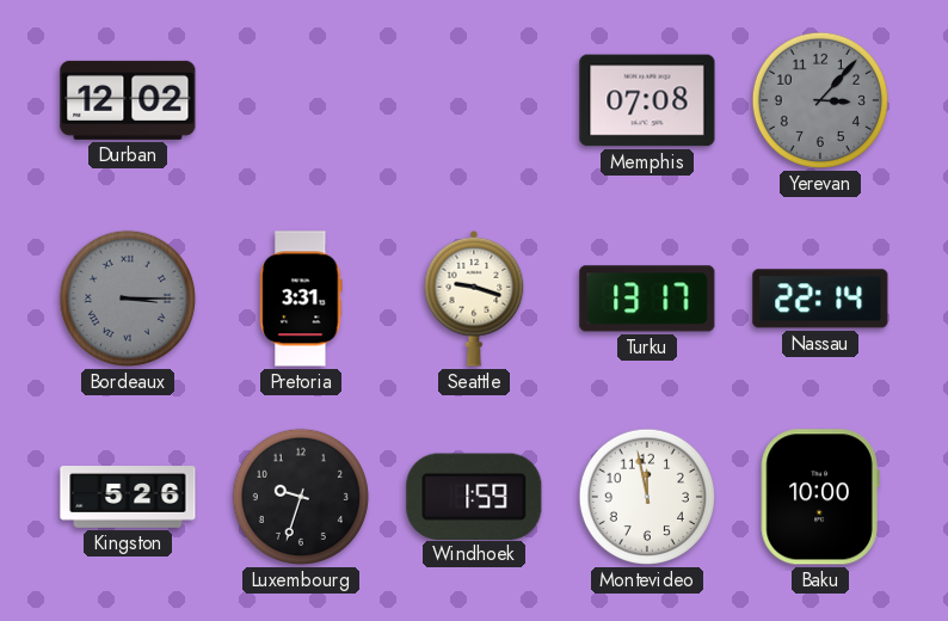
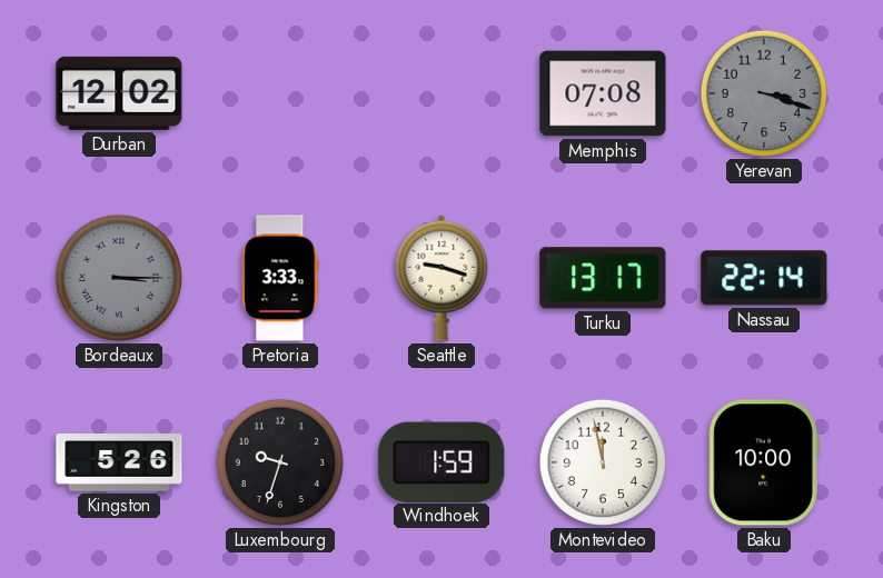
Yerevan: 3:07 -> 3:18 (764, 93)
Pretoria: 3:31 -> 3:33 (280, 278)
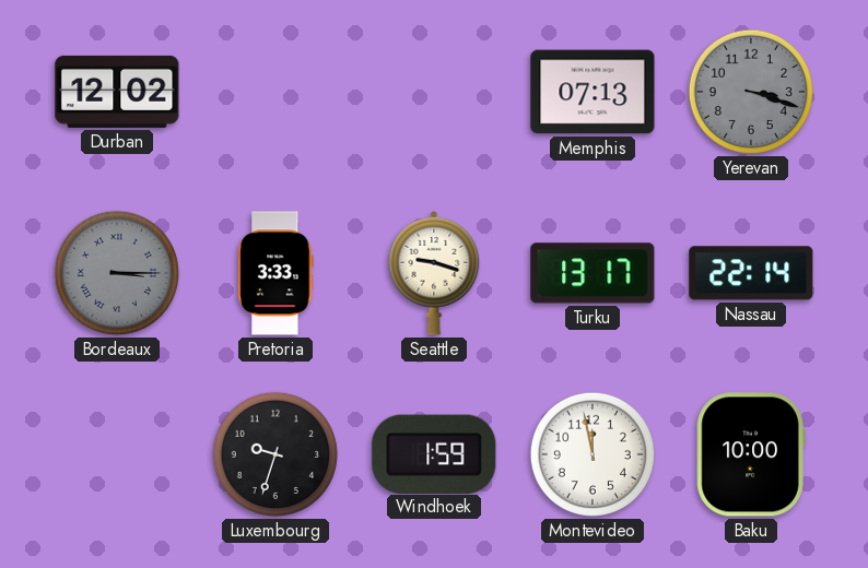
Memphis: 07:08 -> 07:13 (593, 92)
Kingston: 5:26 -> none (119, 462)
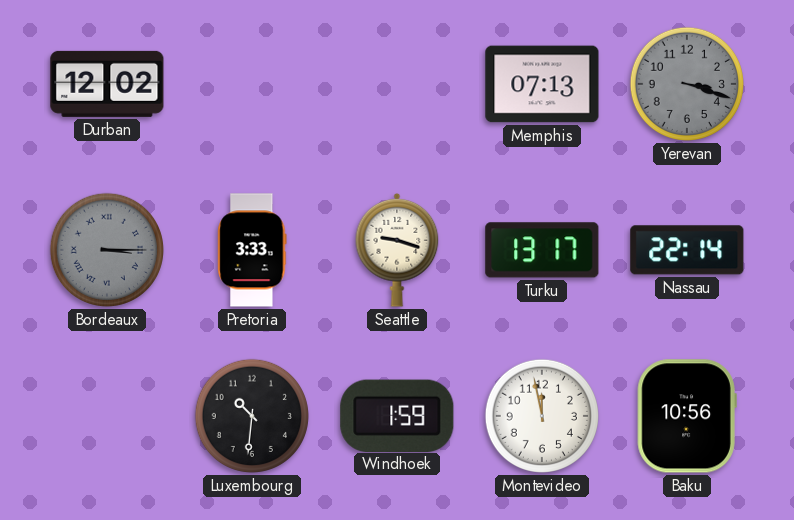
Luxembourg: 9:33 -> 10:31 (252, 416)
Baku: 10:00 -> 10:56 (687, 416)
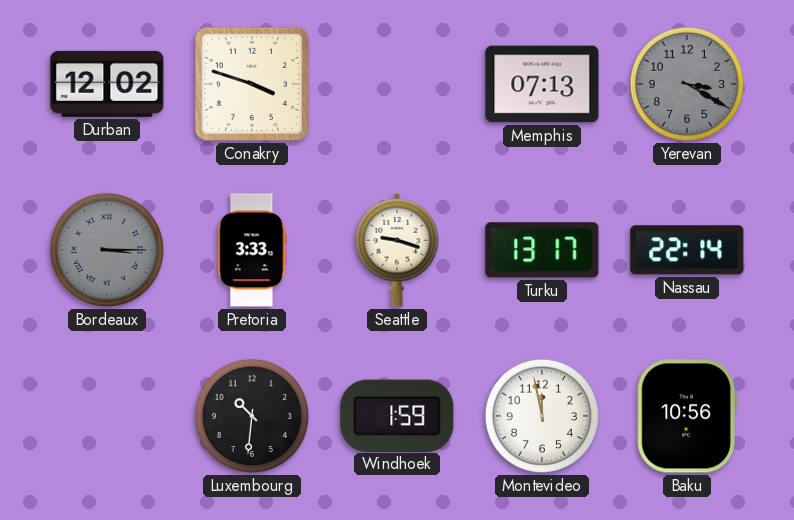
Conakry: none -> 3:48 (252, 84)
Yerevan: 3:18 -> 3:20 (687, 84)
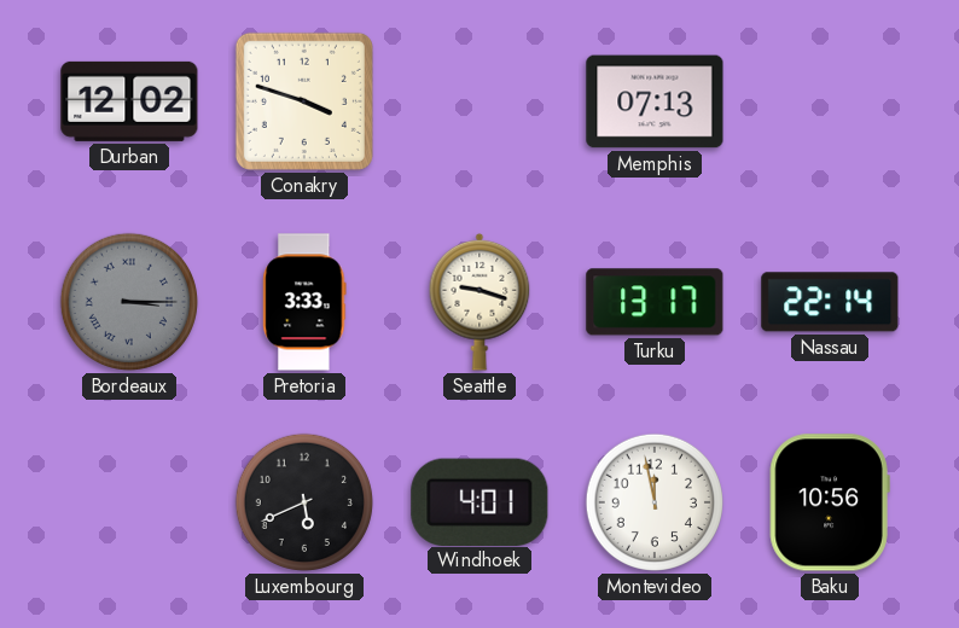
Yerevan: 3:20 -> none (687, 84)
Luxembourg: 10:31 -> 5:41 (304, 502)
Windhoek: 1:59 -> 4:01 (479, 501)
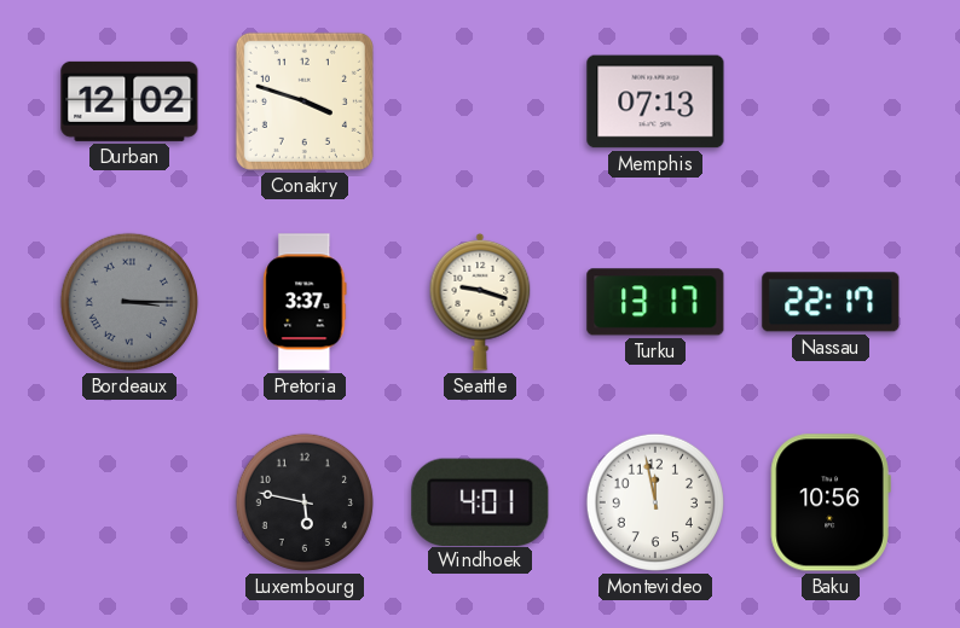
Pretoria: 3:33 -> 3:37 (305, 302)
Nassau: 22:14 -> 22:17 (831, 302)
Luxembourg: 5:41 -> 5:47 (305, 502)
